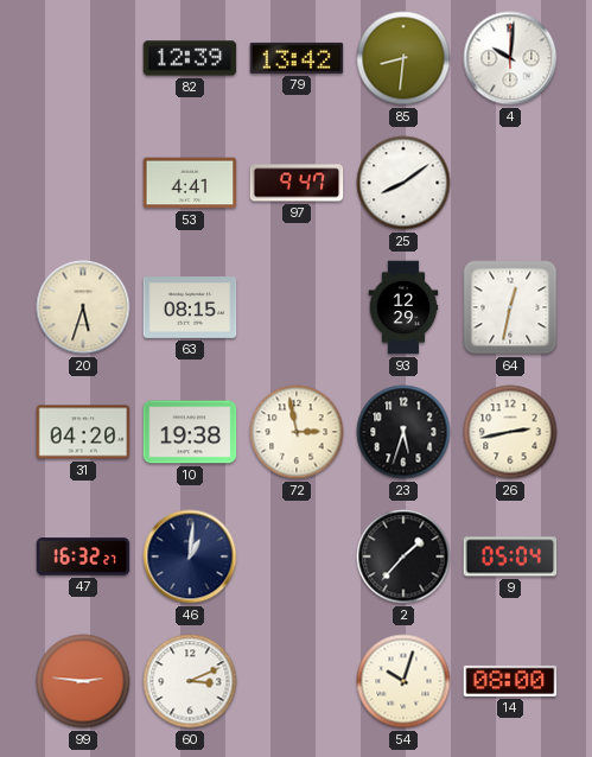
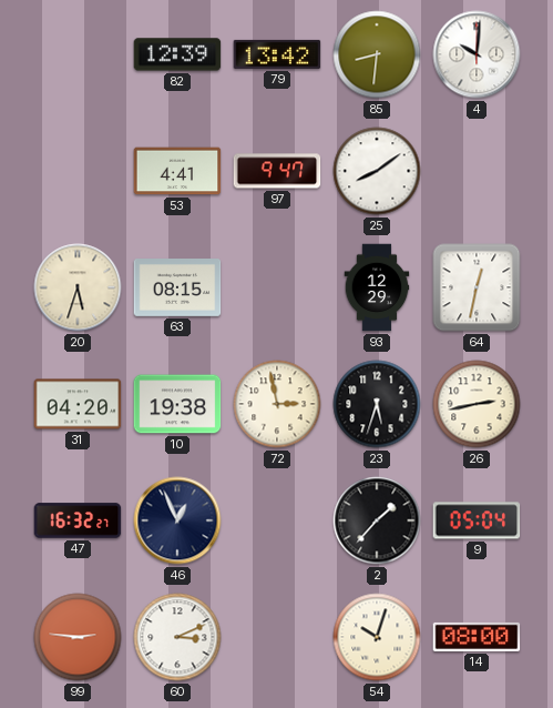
46: 1:01 -> 12:56 (177, 520)
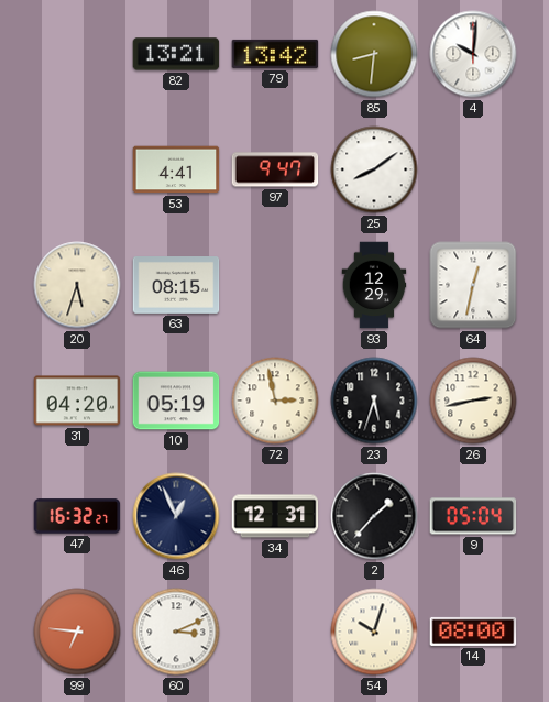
82: 12:39 -> 13:21 (176, 54)
10: 19:38 -> 05:19 (176, 401)
34: none -> 12:31 (275, 516)
99: 2:46 -> 6:46 (77, 632)
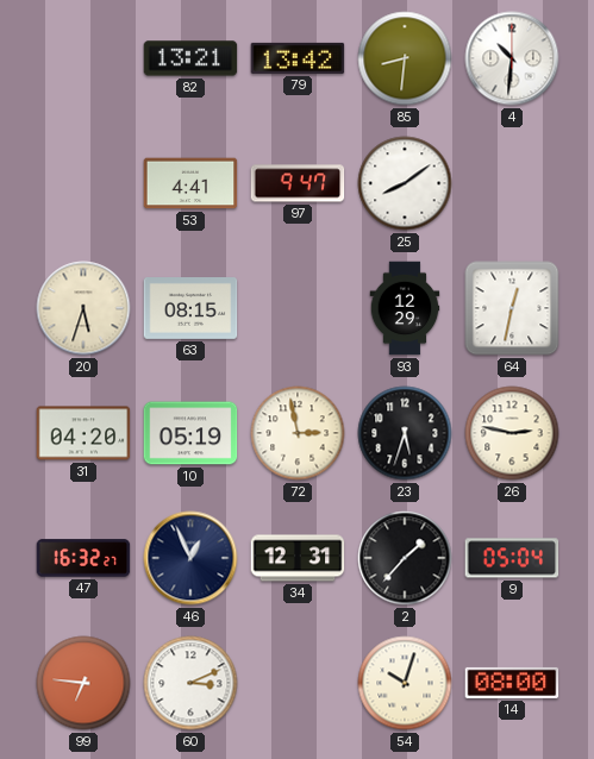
4: 10:01 -> 10:31 (512, 58)
26: 2:43 -> 2:47 (512, 433)
